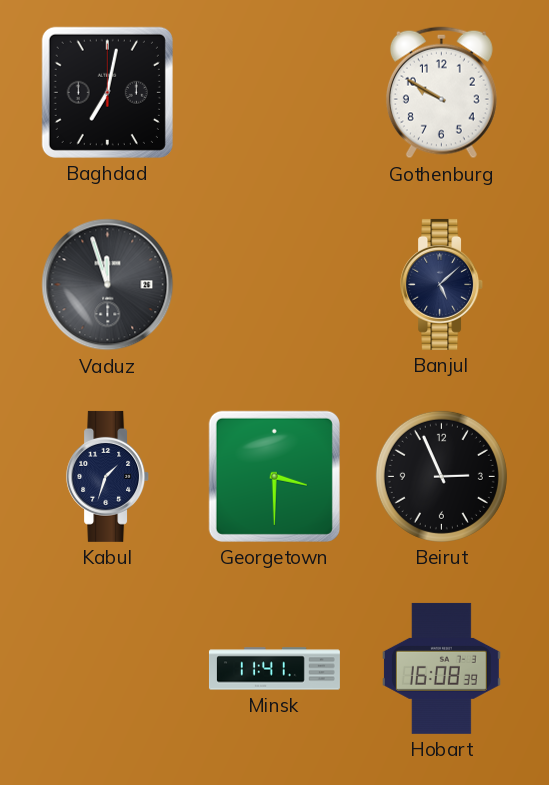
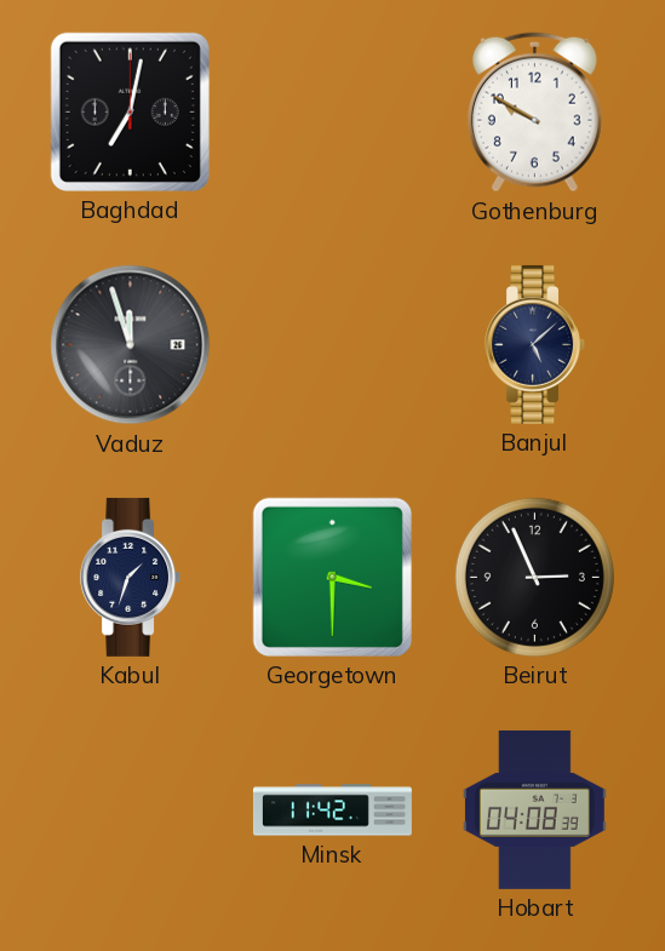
Minsk: 11:41 -> 11:42 (332, 810)
Hobart: 16:08 -> 04:08 (534, 809)
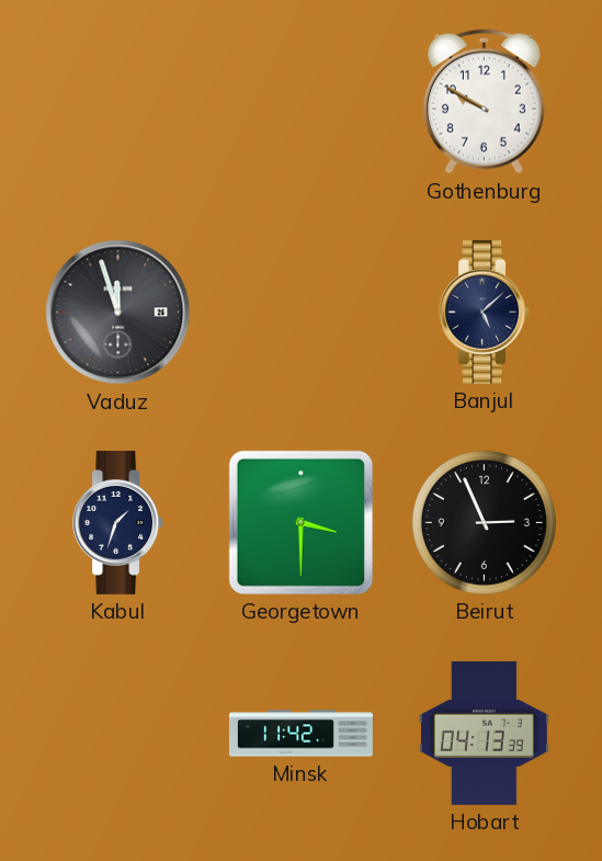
Baghdad: 7:02 -> none (130, 111)
Hobart: 04:08 -> 04:13 (484, 733)
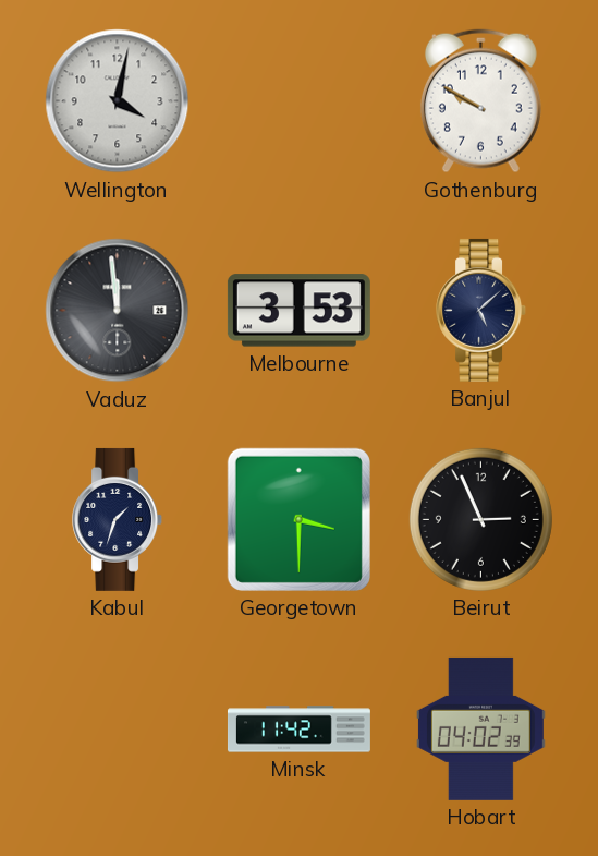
Wellington: none -> 4:02 (118, 101)
Vaduz: 11:57 -> 11:59 (118, 311)
Melbourne: none -> 3:53 (298, 311)
Hobart: 04:13 -> 04:02 (480, 728)
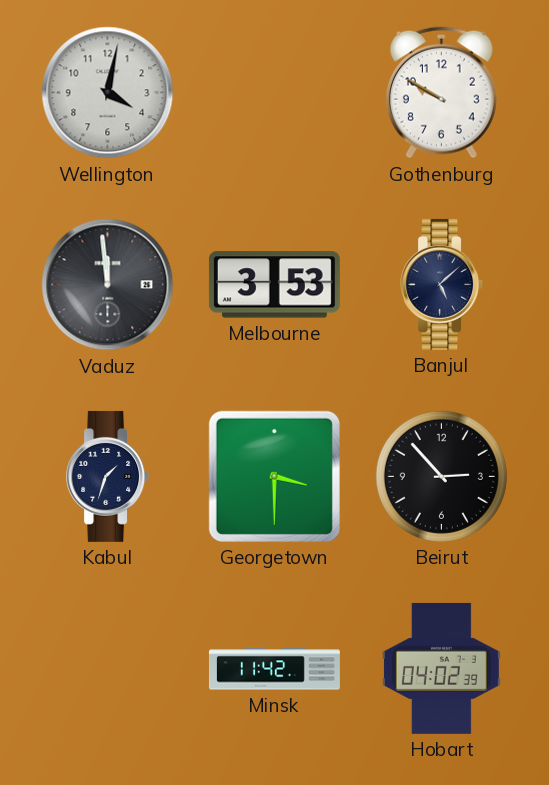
Beirut: 2:56 -> 2:53 (441, 476)
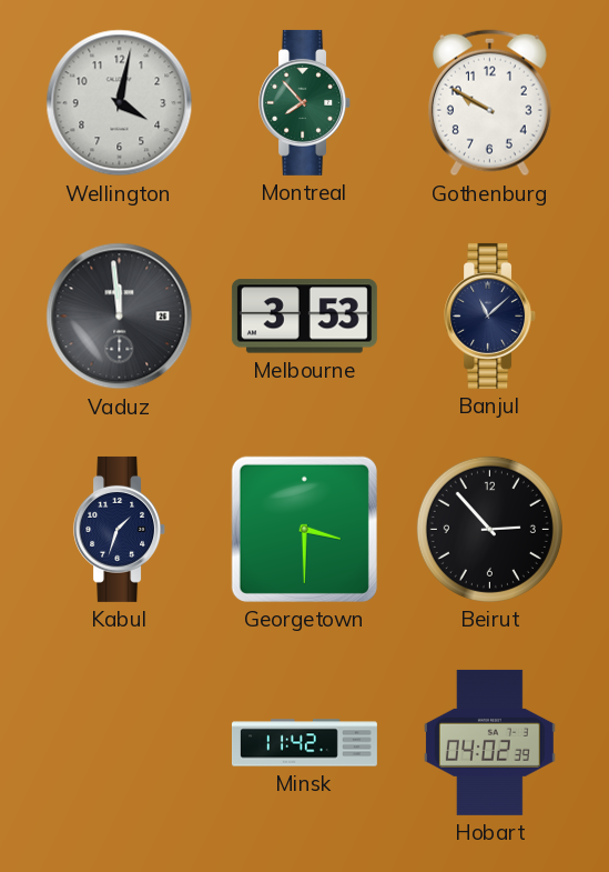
Montreal: none -> 7:53 (305, 102)
Banjul: 5:08 -> 11:08 (490, 315)
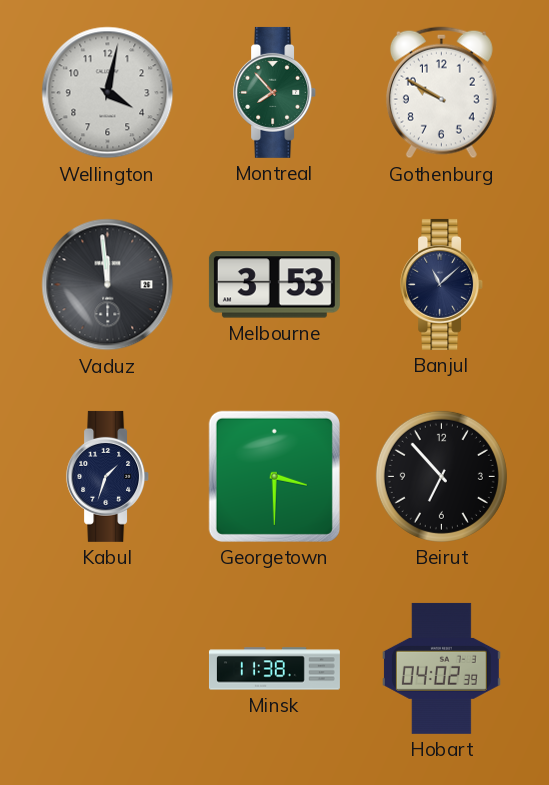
Beirut: 2:53 -> 6:53 (441, 476)
Minsk: 11:42 -> 11:38 (274, 669)
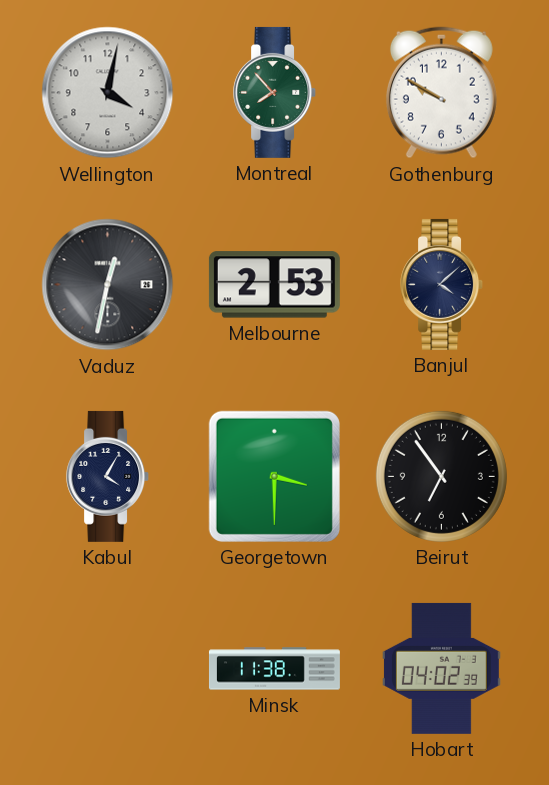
Vaduz: 11:59 -> 12:32 (108, 285)
Melbourne: 3:53 -> 2:53 (274, 285)
Banjul: 11:08 -> 4:08 (442, 284)
Kabul: 1:33 -> 4:05 (108, 476)
Beirut: 6:53 -> 6:54 (441, 476)
